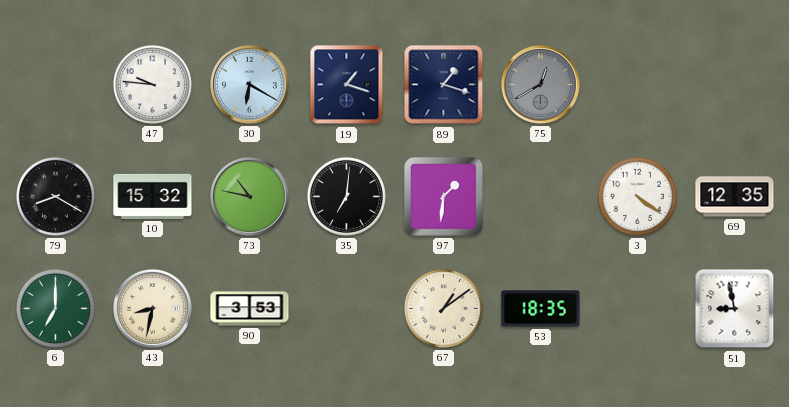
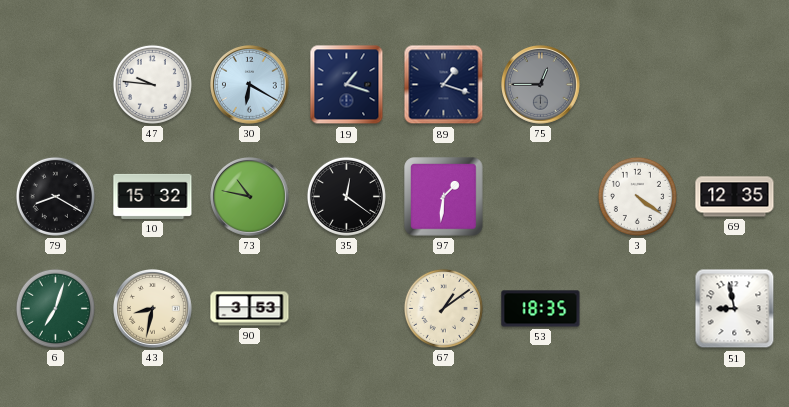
75: 12:40 -> 12:45 (541, 85)
35: 7:01 -> 12:21 (346, 196)
6: 7:00 -> 7:03 (55, 308)
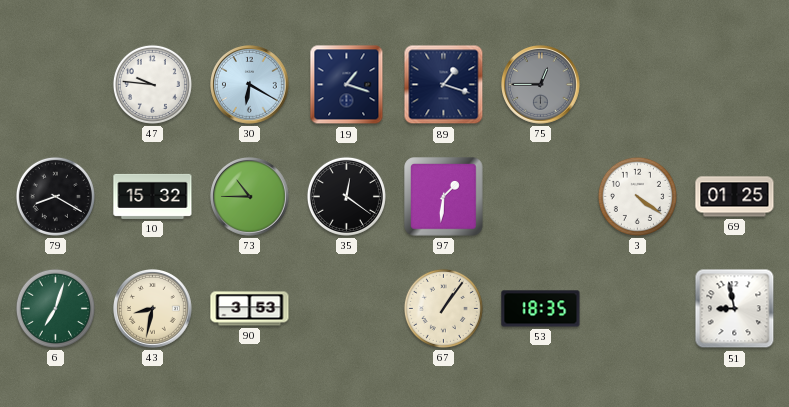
73: 10:47 -> 10:45 (250, 197)
69: 12:35 -> 01:25 (735, 197)
67: 1:09 -> 1:06 (443, 308)
